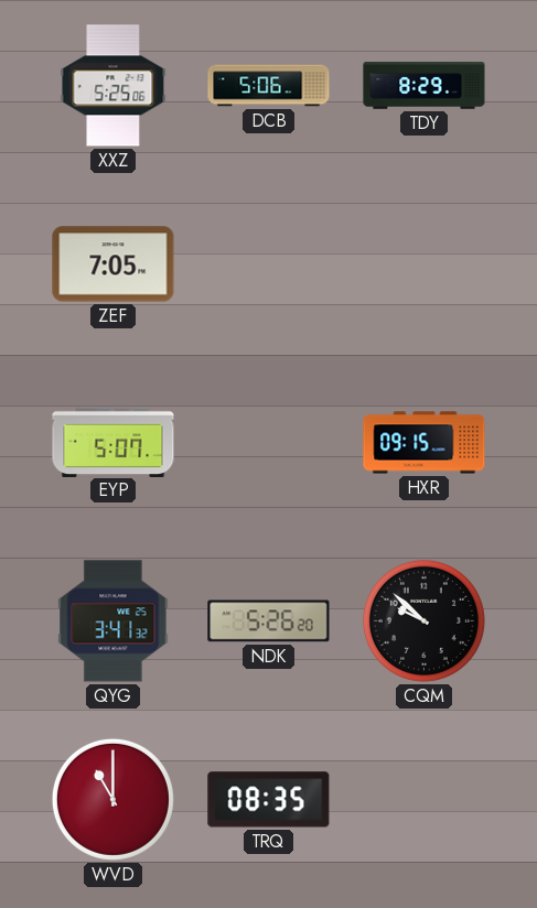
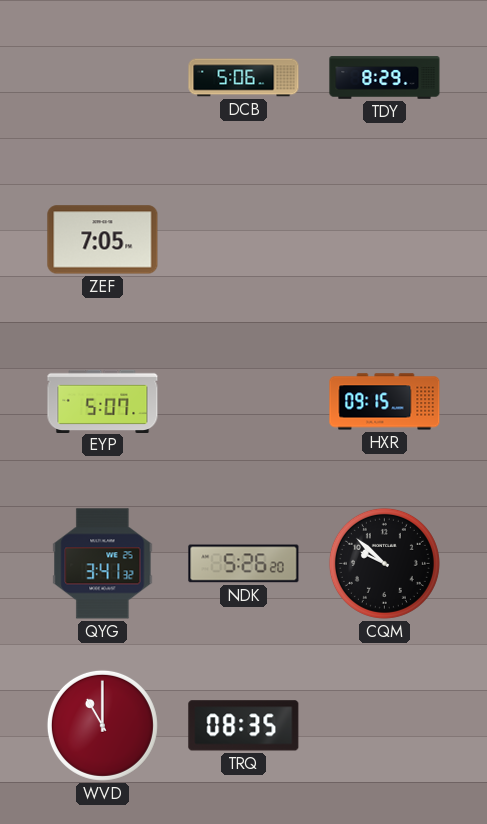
XXZ: 5:25 -> none (114, 86)
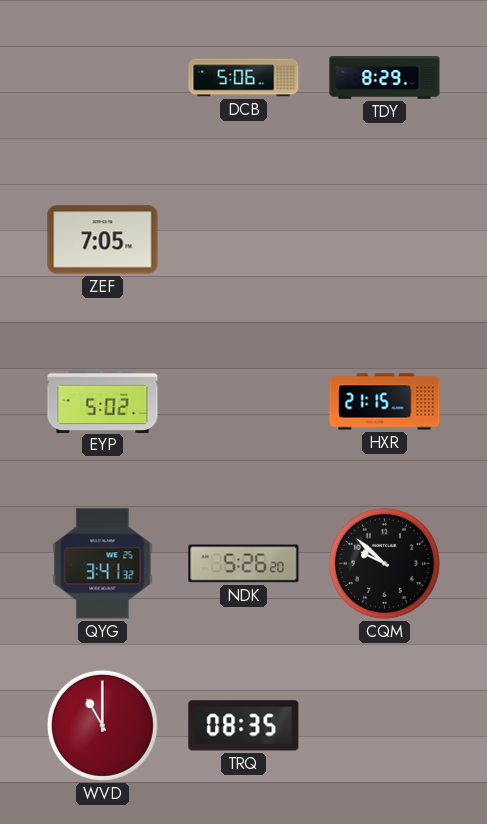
EYP: 5:07 -> 5:02 (103, 401)
HXR: 09:15 -> 21:15 (385, 402)
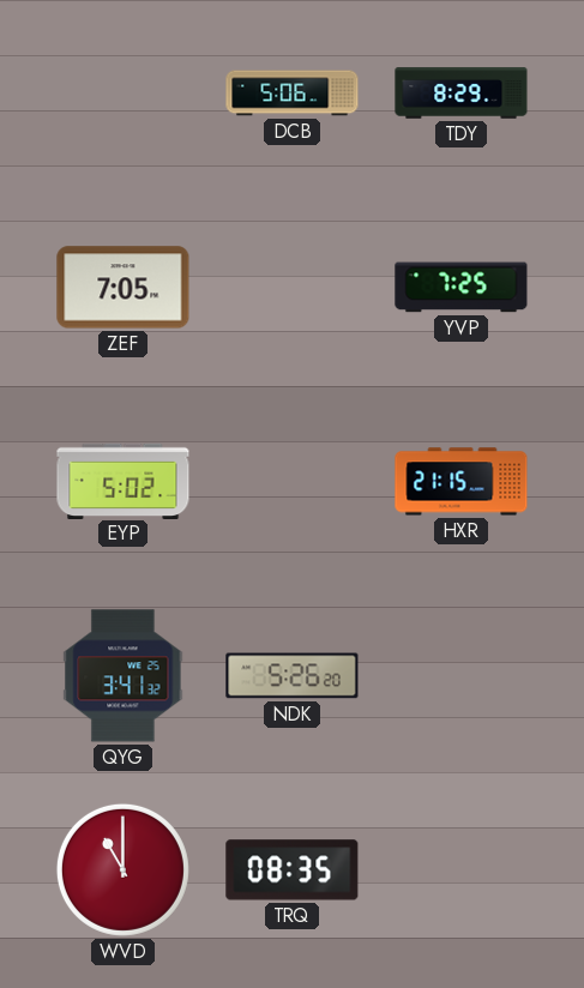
YVP: none -> 7:25 (462, 288)
CQM: 9:52 -> none (384, 563)
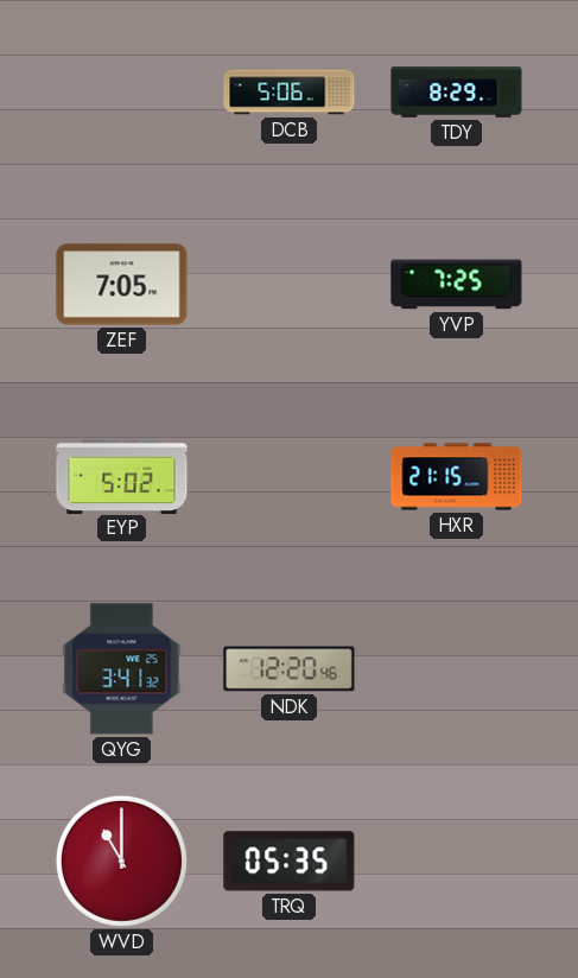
NDK: 5:26 -> 12:20 (290, 669)
TRQ: 08:35 -> 05:35 (290, 862)
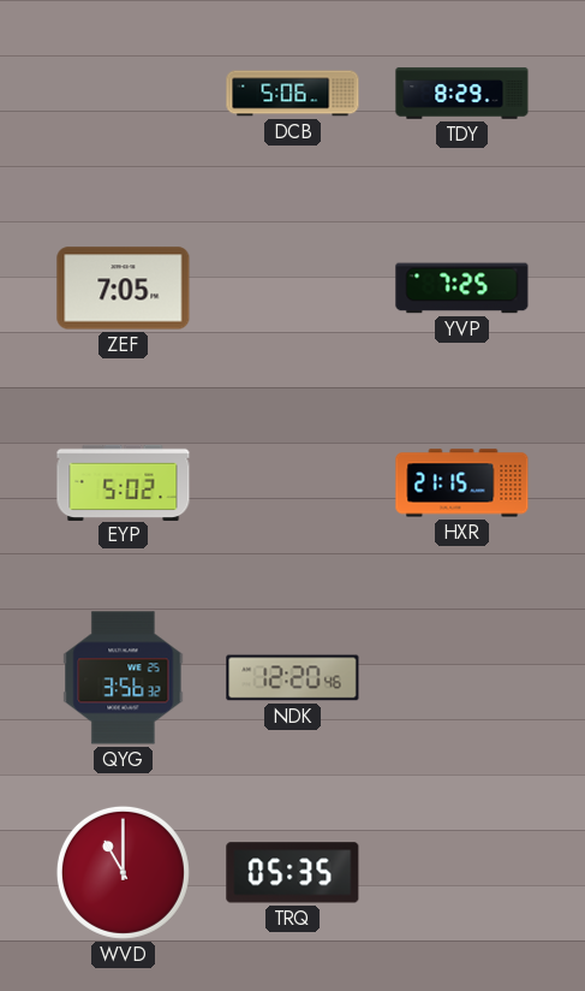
QYG: 3:41 -> 3:56 (124, 678)
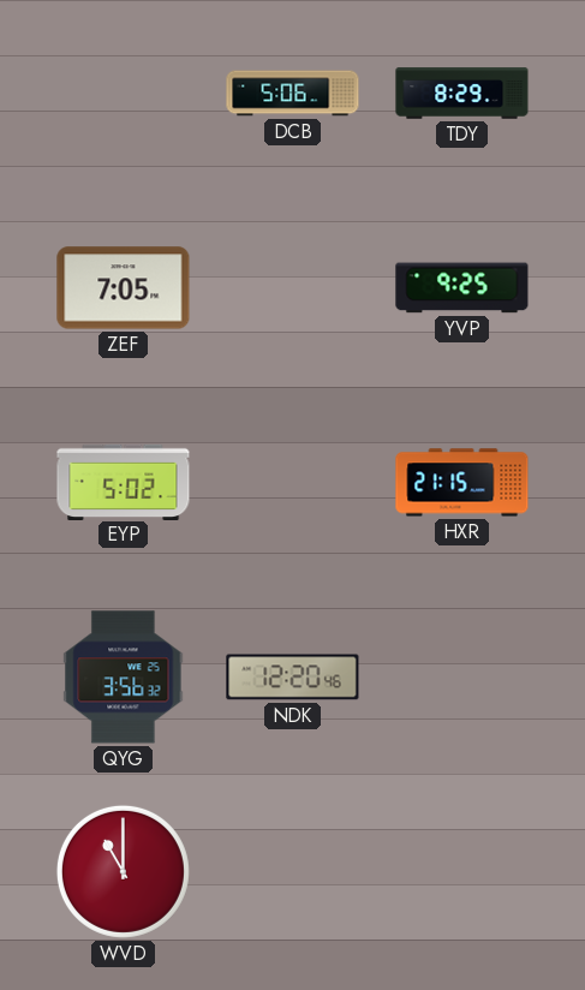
YVP: 7:25 -> 9:25 (462, 288)
TRQ: 05:35 -> none (293, 873)
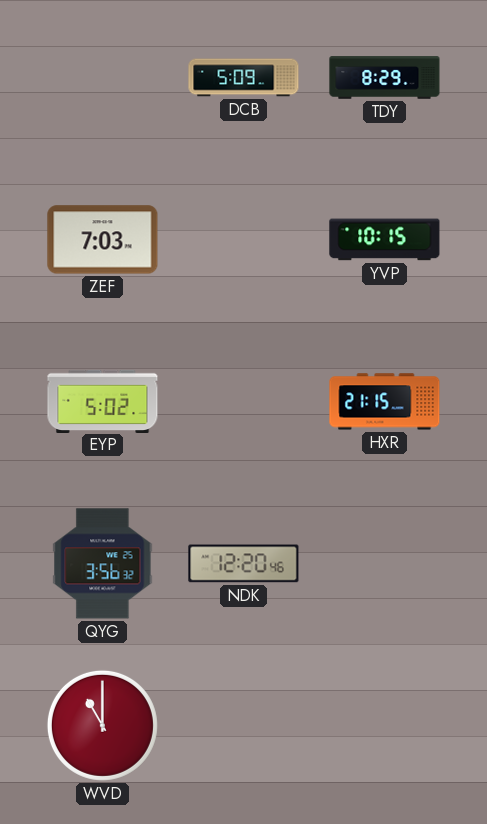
DCB: 5:06 -> 5:09 (244, 78)
ZEF: 7:05 -> 7:03 (103, 240)
YVP: 9:25 -> 10:15 (385, 240)
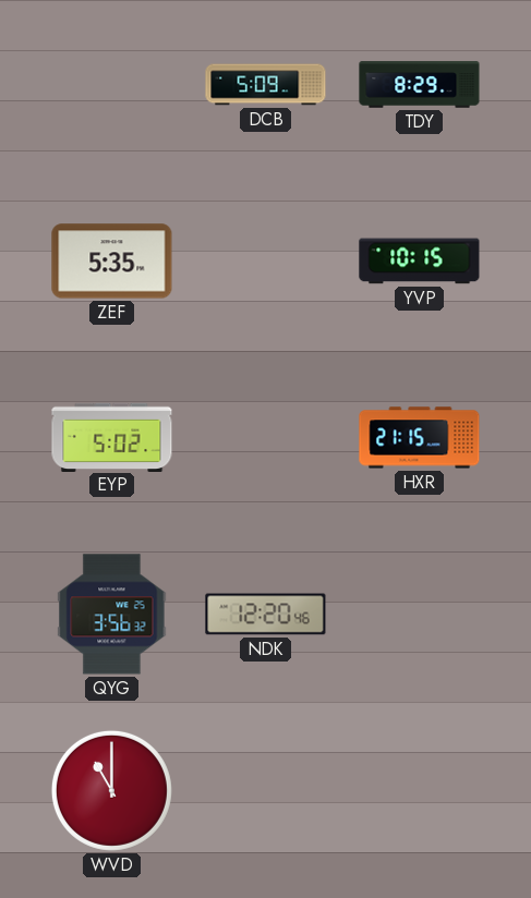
ZEF: 7:03 -> 5:35 (112, 262)
